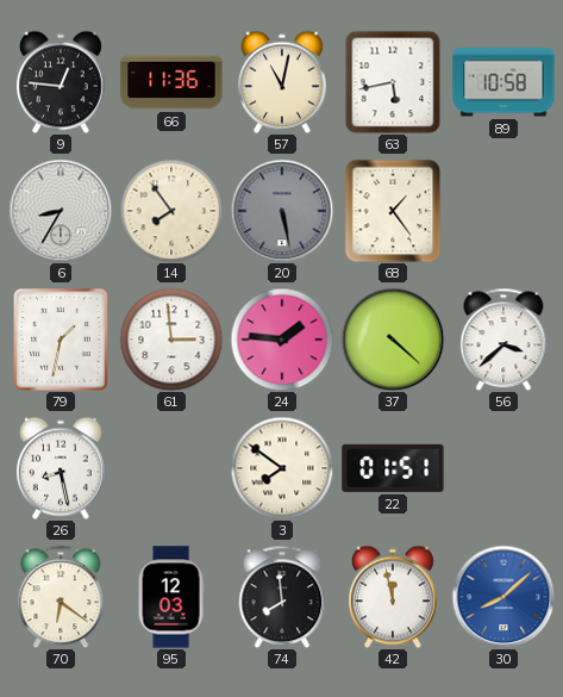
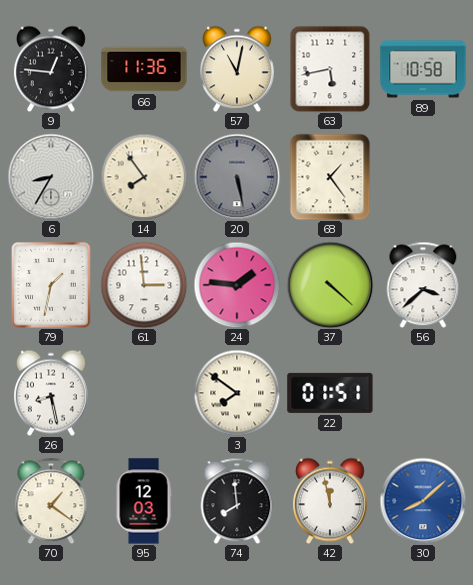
70: 6:21 -> 1:21 (51, 501)
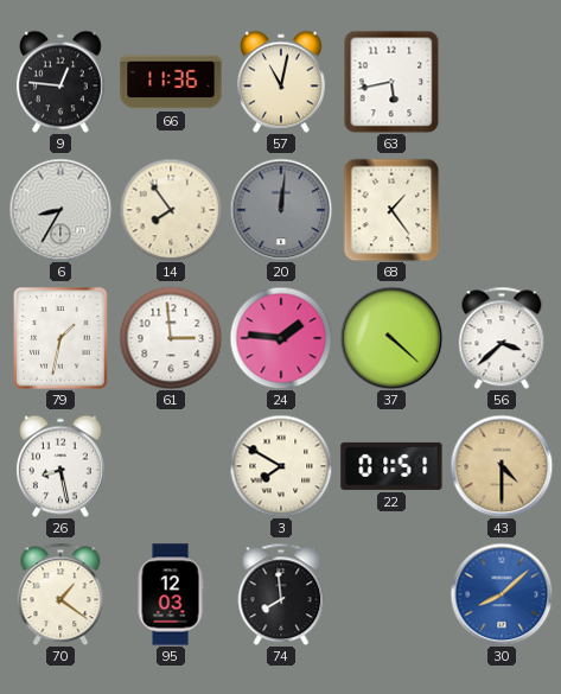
89: 10:58 -> none (423, 69)
20: 5:28 -> 12:01 (281, 210)
3: 7:51 -> 7:50 (281, 466)
43: none -> 4:30 (502, 466)
42: 11:58 -> none (330, 501)
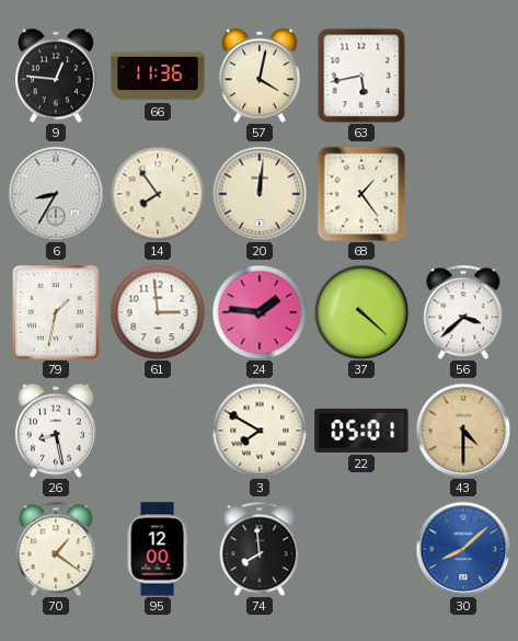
57: 11:02 -> 4:02 (260, 76)
20 dial: grey -> cream (260, 194)
22: 01:51 -> 05:01 (361, 431)
95: 12:03 -> 12:00 (158, 549)
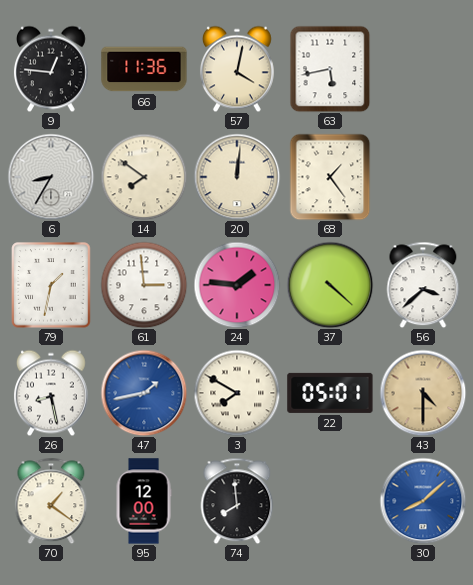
14: 7:54 -> 7:51 (144, 177)
47: none -> 1:43 (144, 393)
